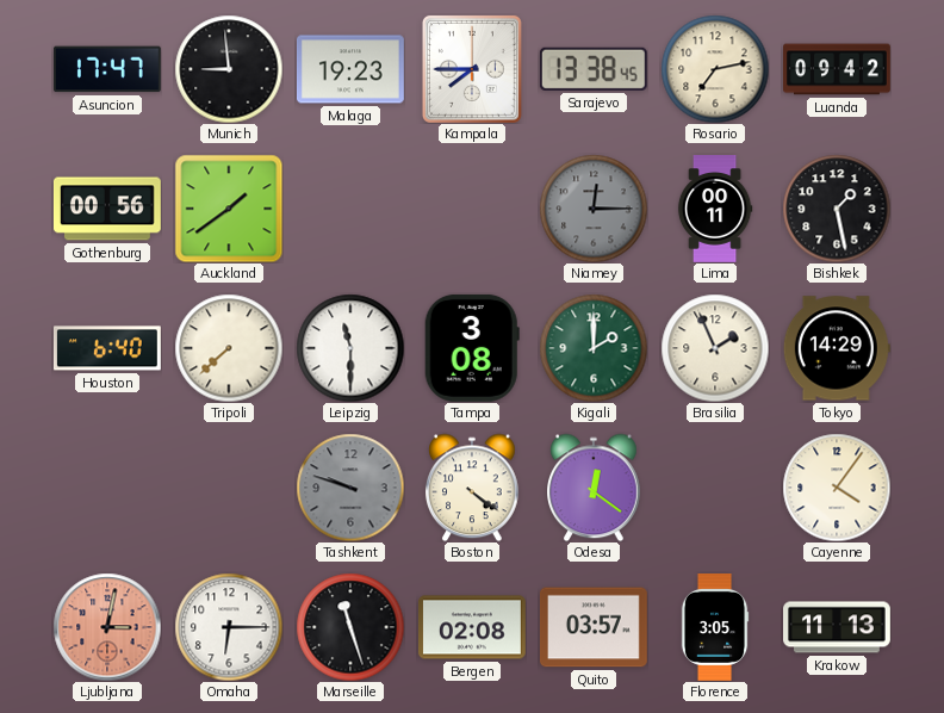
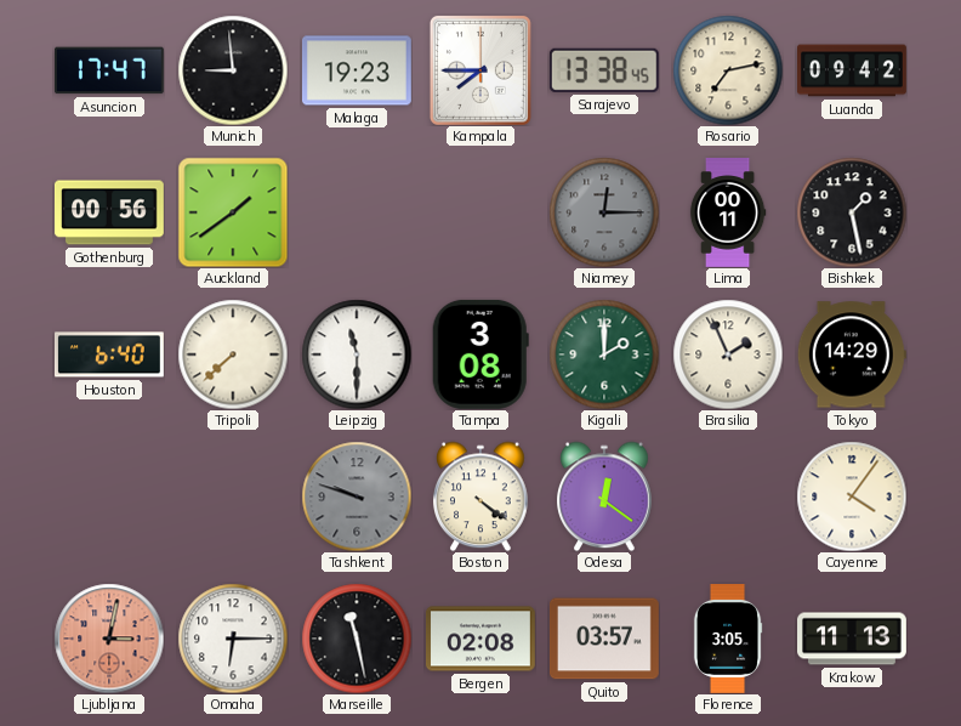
Marseille: 11:27 -> 11:28 (357, 639)
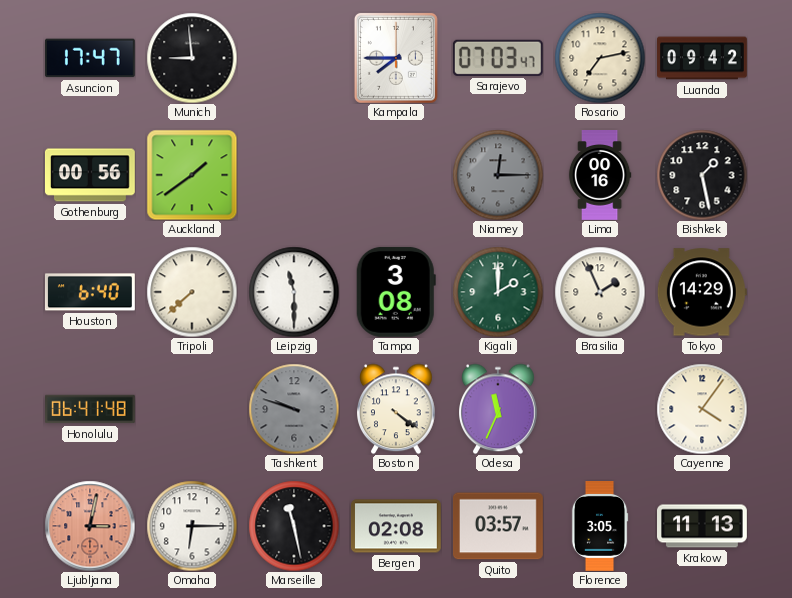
Malaga: 19:23 -> none (357, 70)
Sarajevo: 13:38 -> 07:03 (498, 58)
Lima: 00:11 -> 00:16 (600, 176)
Honolulu: none -> 06:41 (91, 409)
Odesa: 12:21 -> 11:34 (499, 409)
